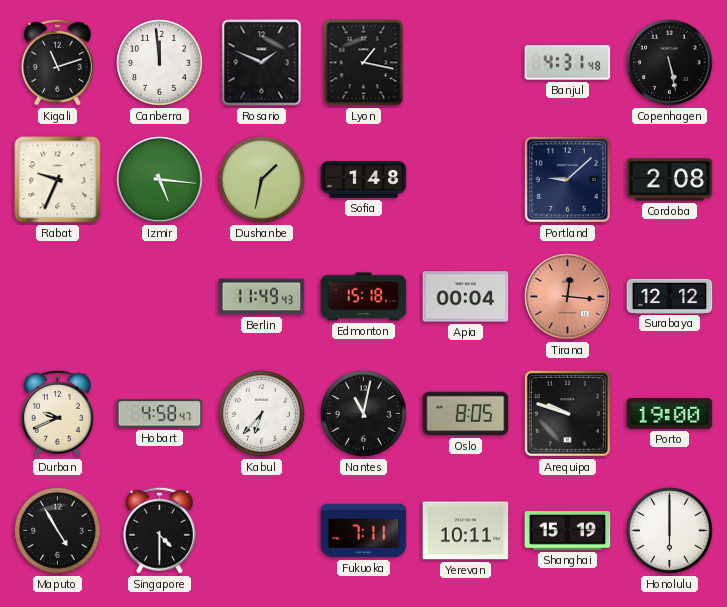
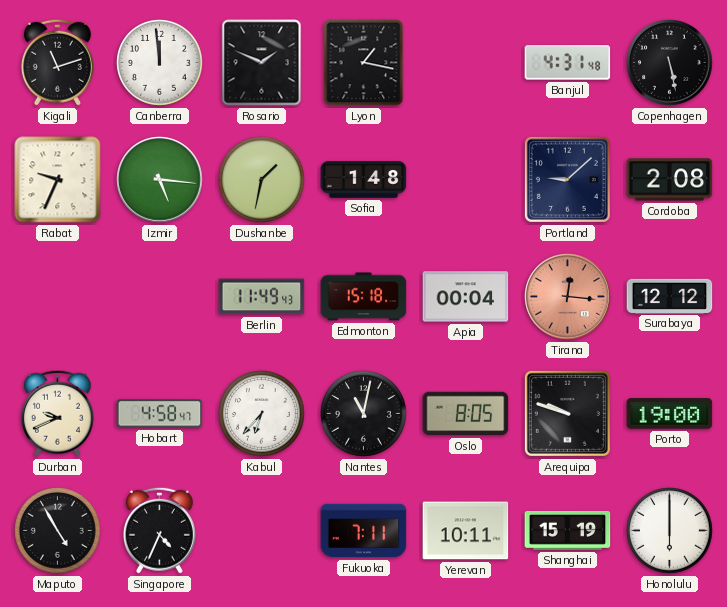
Singapore: 4:30 -> 4:34 (159, 530)
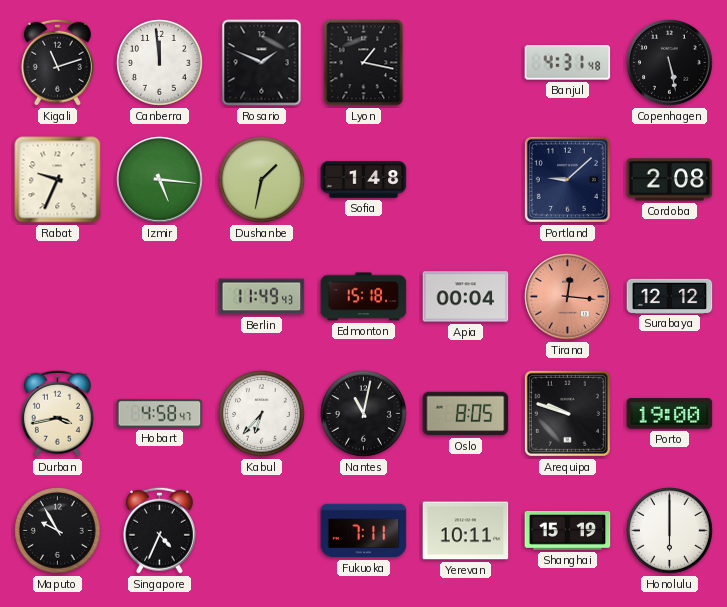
Durban: 9:41 -> 3:43 (57, 413)
Maputo: 4:55 -> 9:55 (58, 531)
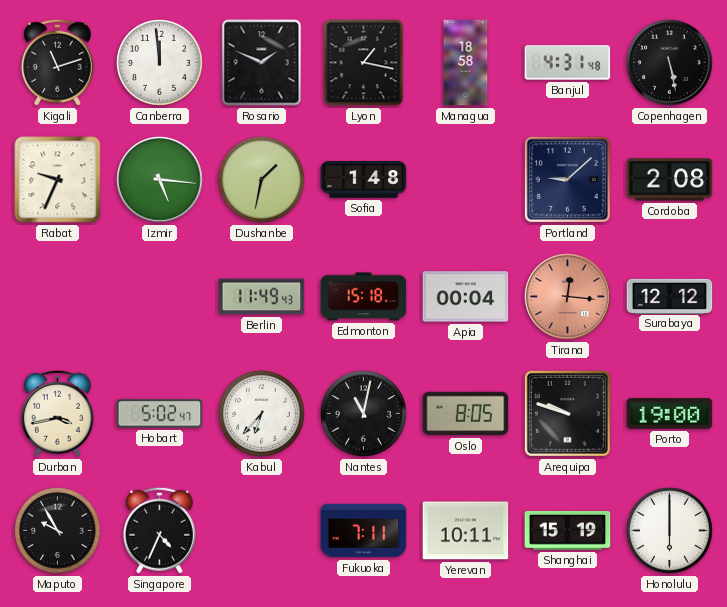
Managua: none -> 18:58 (466, 63)
Hobart: 4:58 -> 5:02 (160, 414)
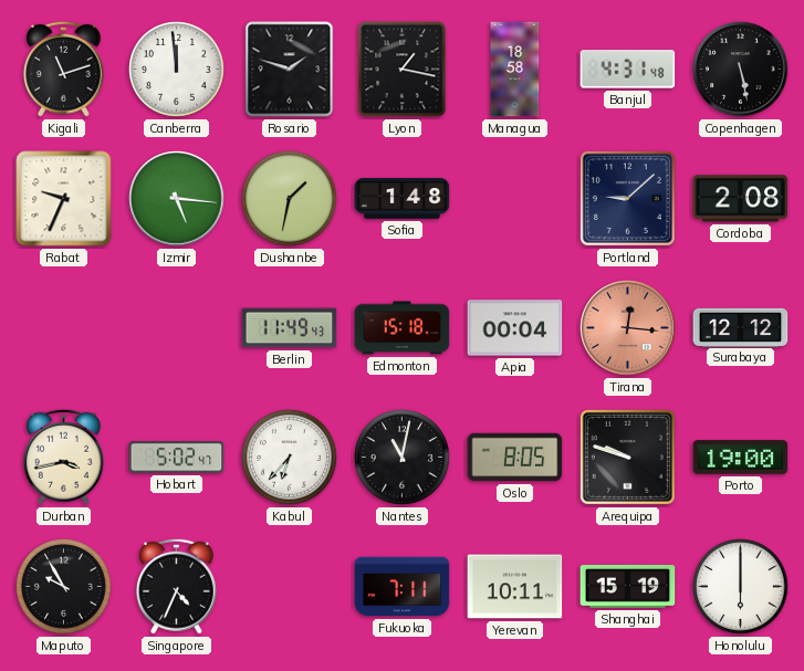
Rosario: 1:49 -> 1:48 (290, 70)
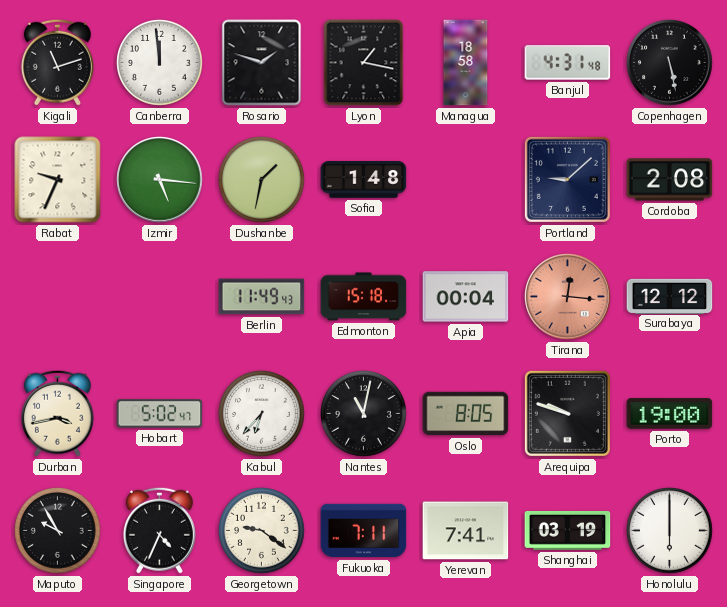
Georgetown: none -> 9:21 (262, 531)
Yerevan: 10:11 -> 7:41 (466, 531)
Shanghai: 15:19 -> 03:19 (568, 530)
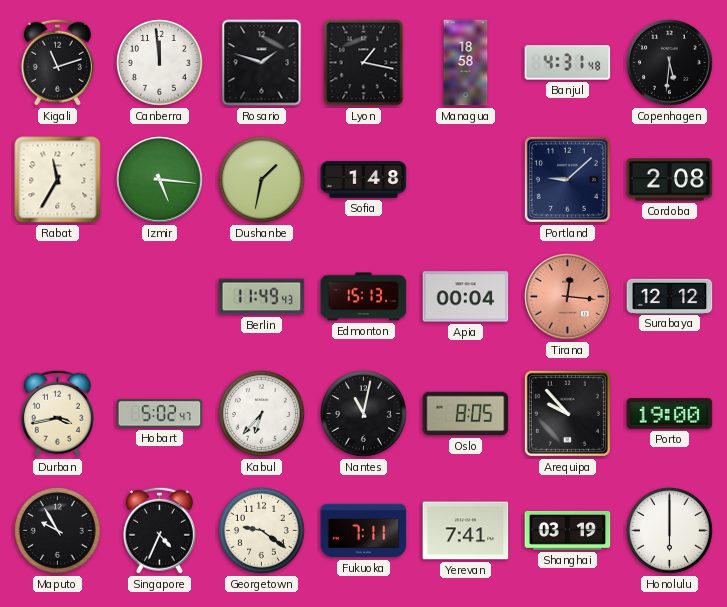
Copenhagen: 5:28 -> 5:31 (670, 63)
Rabat: 9:34 -> 11:35 (58, 180)
Edmonton: 15:18 -> 15:13 (364, 297)
Arequipa: 9:48 -> 9:53 (567, 413)
